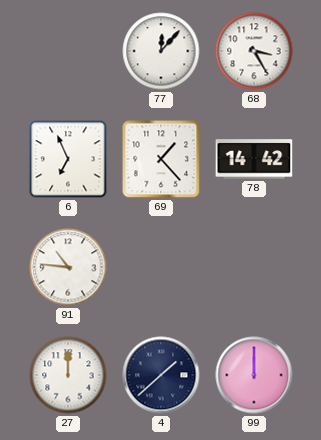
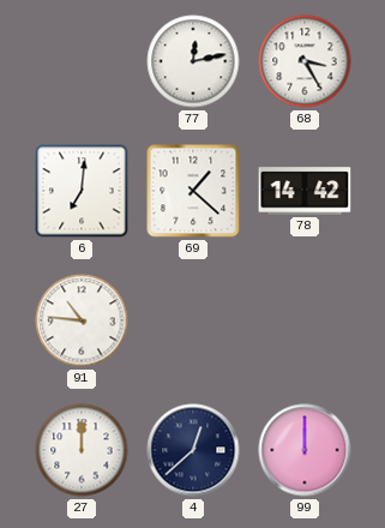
77: 12:07 -> 12:13 (193, 61)
6: 6:56 -> 7:01 (82, 191)
69: 1:23 -> 1:22 (193, 191)
4: 1:38 -> 12:38 (193, 450)
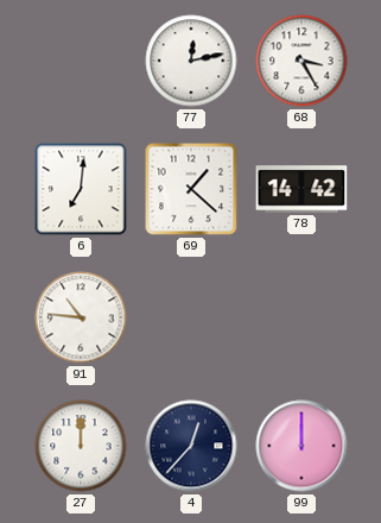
4: 12:38 -> 12:37 (191, 446)
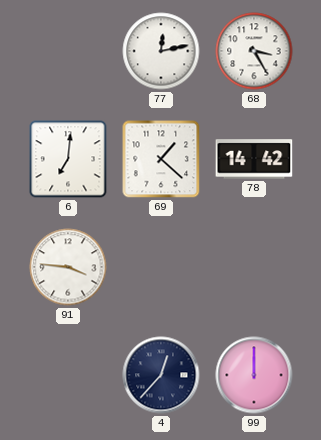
91: 10:46 -> 3:46 (68, 267)
27: 12:00 -> none (81, 446)
